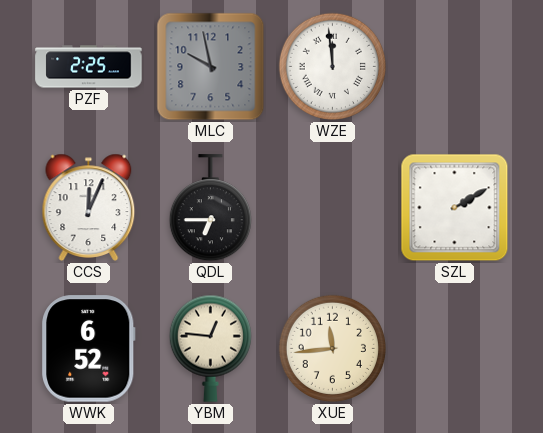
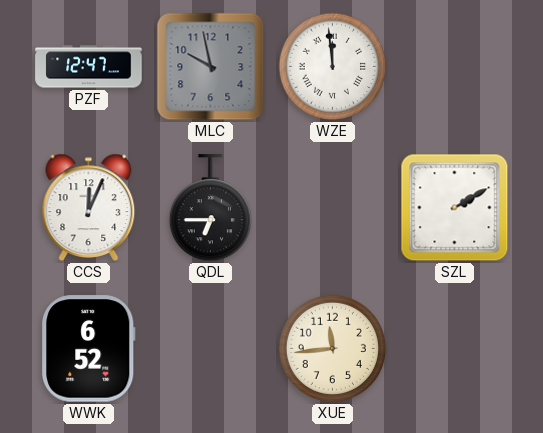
PZF: 2:25 -> 12:47 (89, 67)
YBM: 12:46 -> none (210, 348)
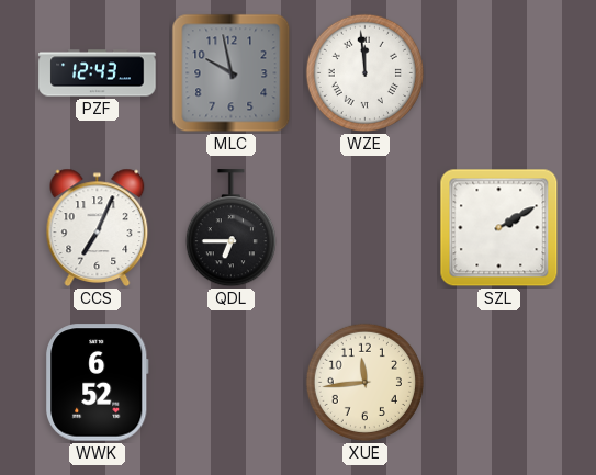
PZF: 12:47 -> 12:43 (98, 73)
CCS: 12:04 -> 7:04 (98, 227)
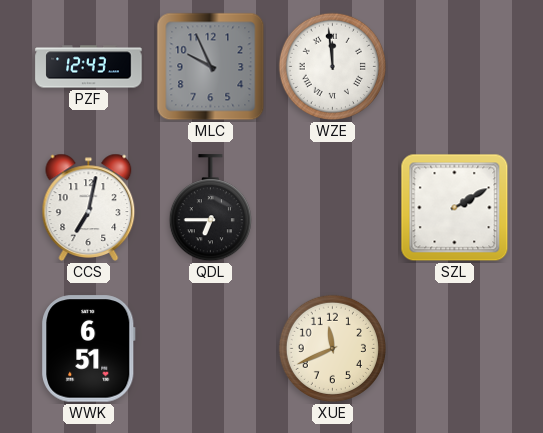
MLC: 9:58 -> 9:56 (211, 67)
CCS: 7:04 -> 7:02 (89, 207)
WWK: 6:52 -> 6:51 (89, 349)
XUE: 11:44 -> 11:41 (332, 348)
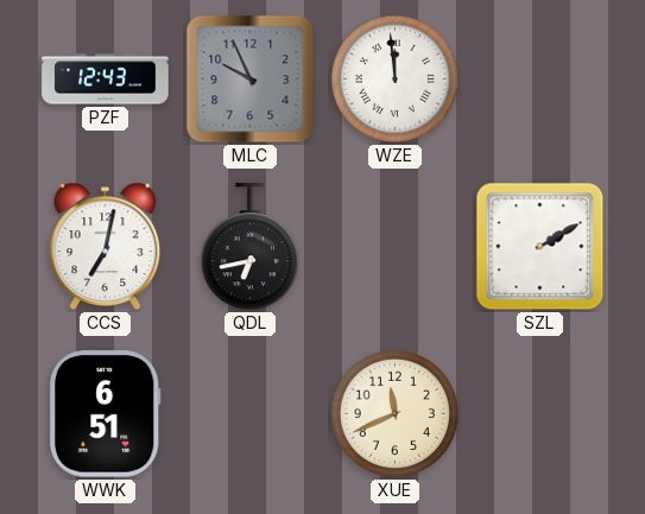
QDL: 6:45 -> 6:43 (249, 247)
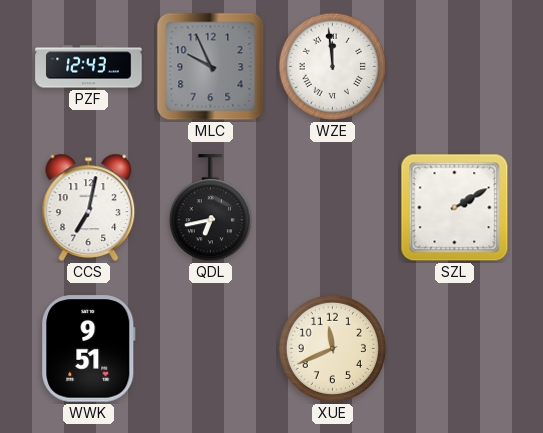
WWK: 6:51 -> 9:51 (89, 349)
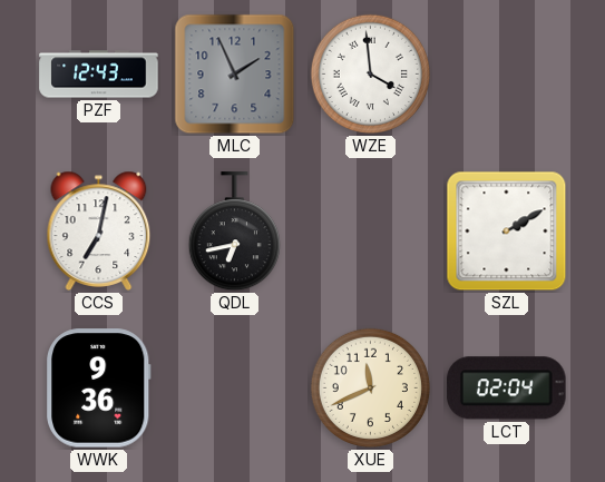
MLC: 9:56 -> 1:56 (235, 75)
WZE: 11:59 -> 3:59 (370, 73)
WWK: 9:51 -> 9:36 (99, 388)
LCT: none -> 02:04 (507, 388)
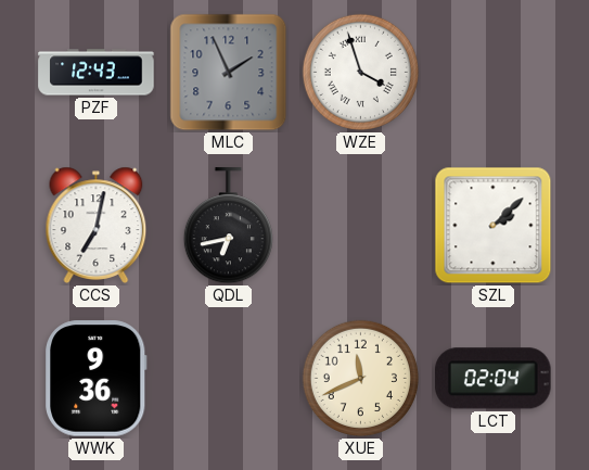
WZE: 3:59 -> 3:57 (360, 72)
SZL: 2:10 -> 2:08 (494, 226)
